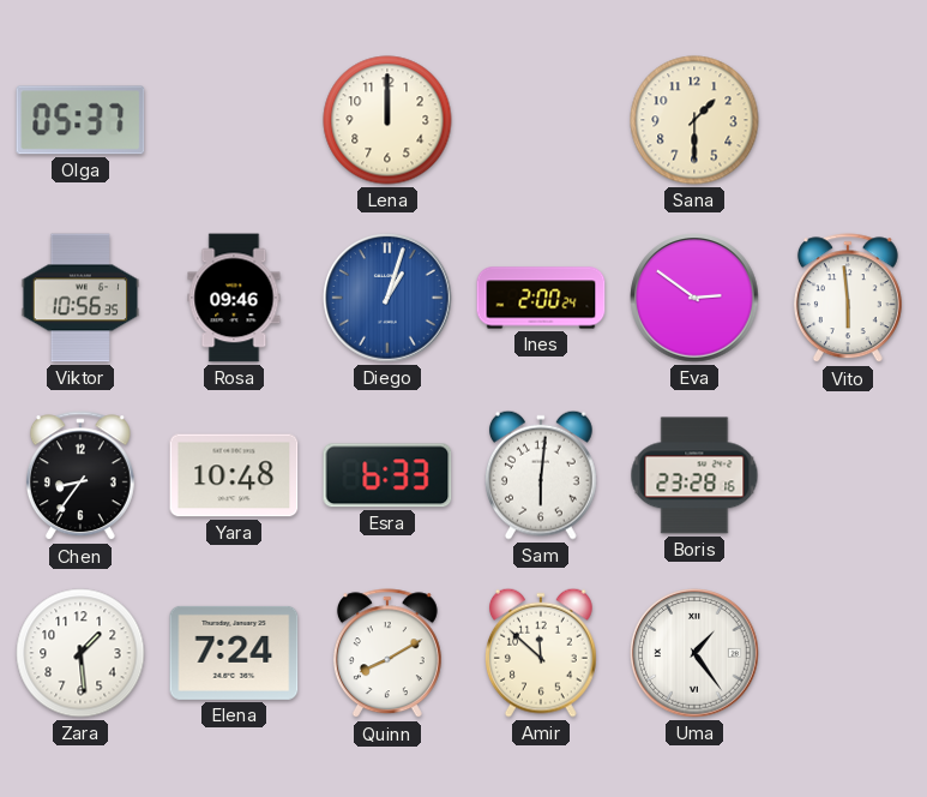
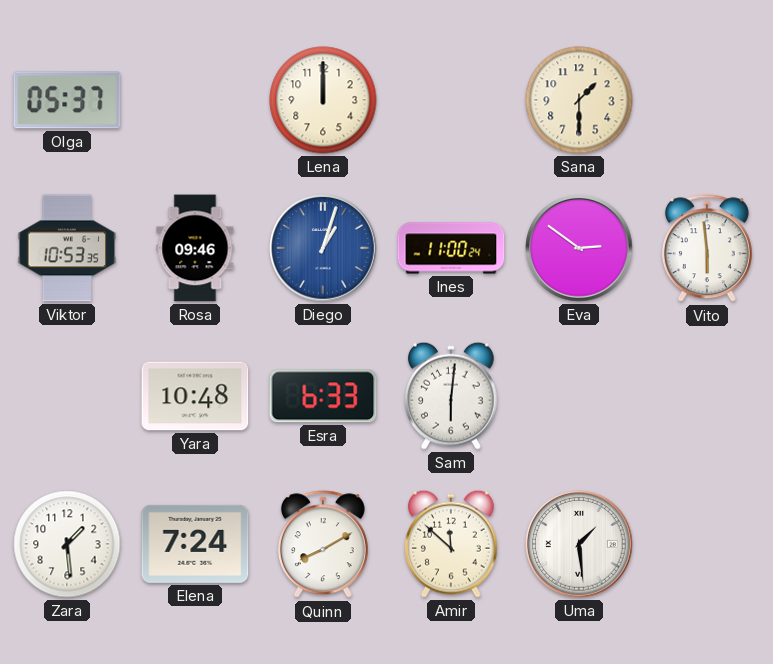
Viktor: 10:56 -> 10:53 (67, 248)
Ines: 2:00 -> 11:00 (451, 248)
Chen: 8:36 -> none (80, 477)
Boris: 23:28 -> none (694, 475)
Uma: 1:24 -> 1:29 (579, 544)
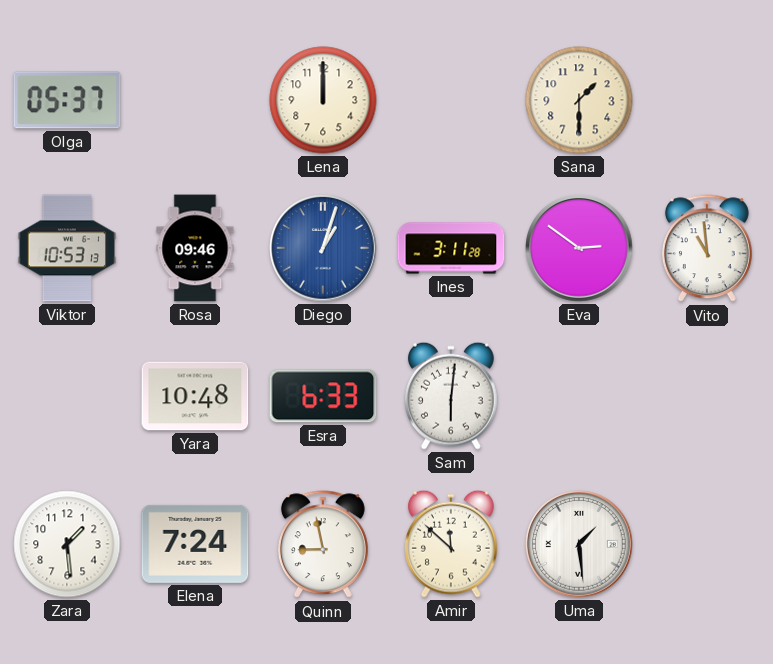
Viktor: 10:53:35 -> 10:53:13 (67, 248)
Ines: 11:00 -> 3:11 (451, 248)
Vito: 5:59 -> 10:59 (707, 249)
Quinn: 8:10 -> 8:58 (323, 545)
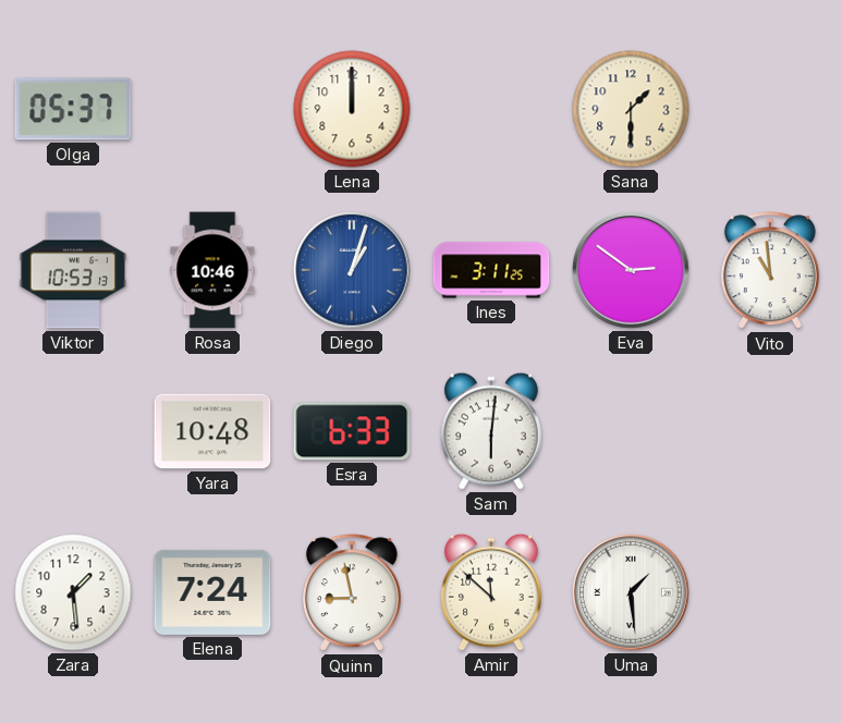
Rosa: 09:46 -> 10:46 (212, 270)
Ines: 3:11:28 -> 3:11:25 (491, 270)
